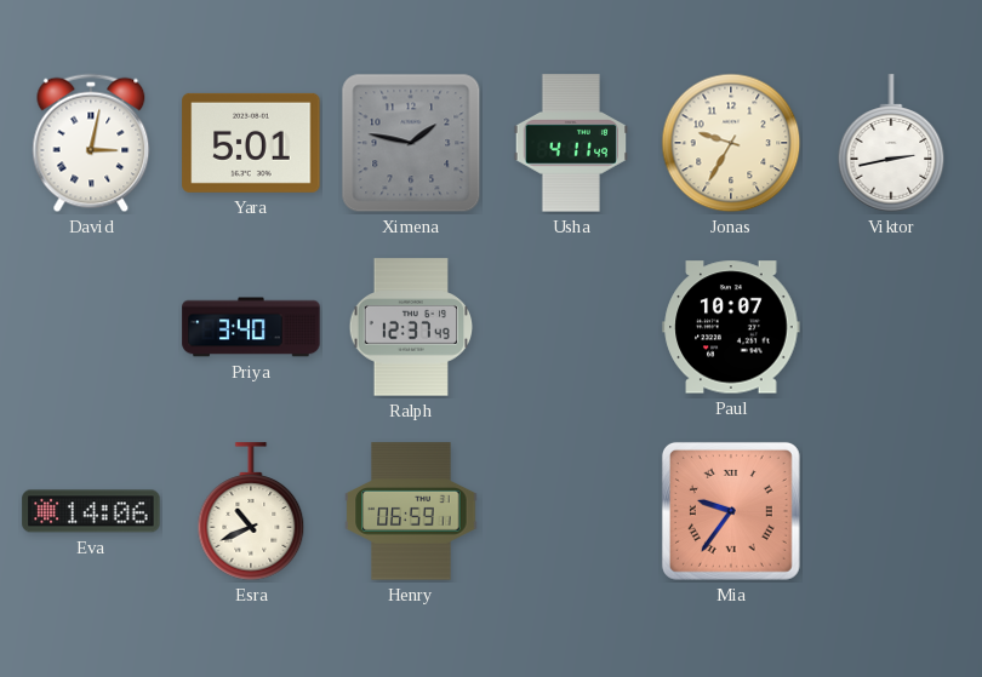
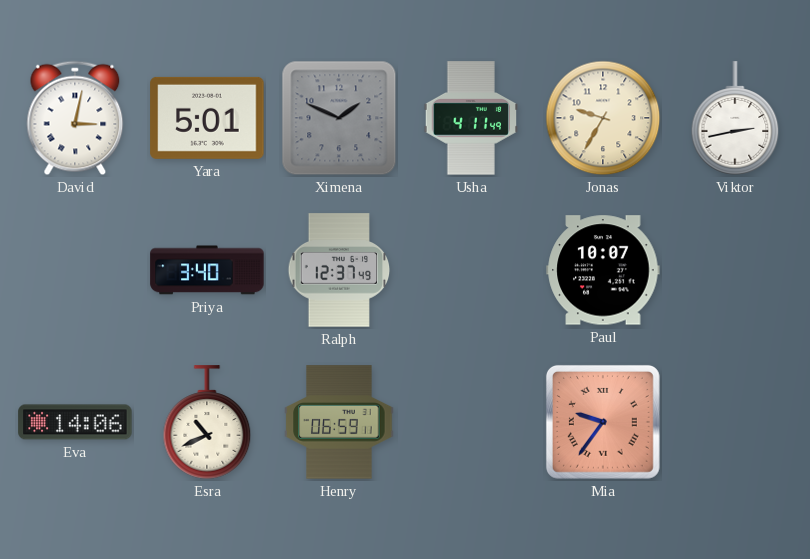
Ximena: 1:47 -> 1:49 (339, 118)
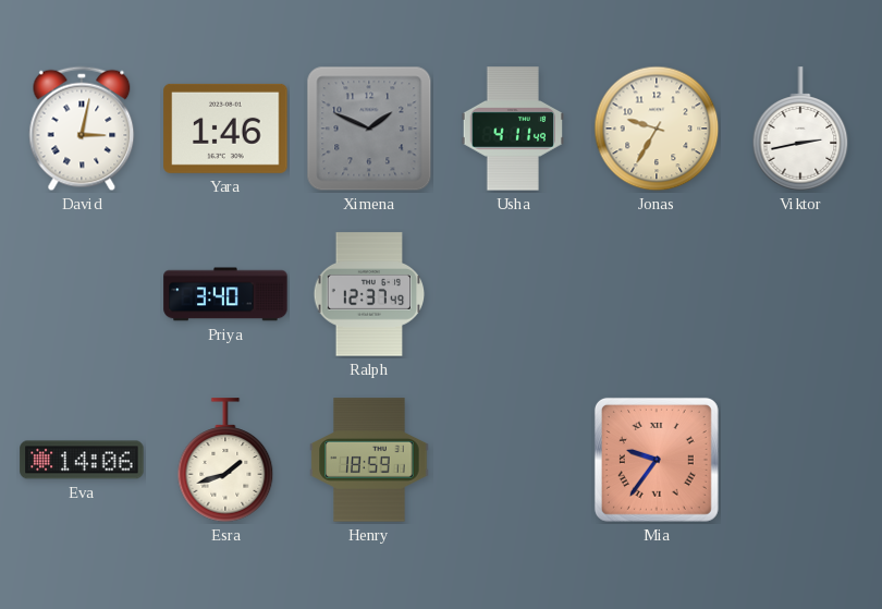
Yara: 5:01 -> 1:46 (225, 129)
Paul: 10:07 -> none (603, 270)
Esra: 10:41 -> 1:42 (225, 460)
Henry: 06:59 -> 18:59 (369, 460)
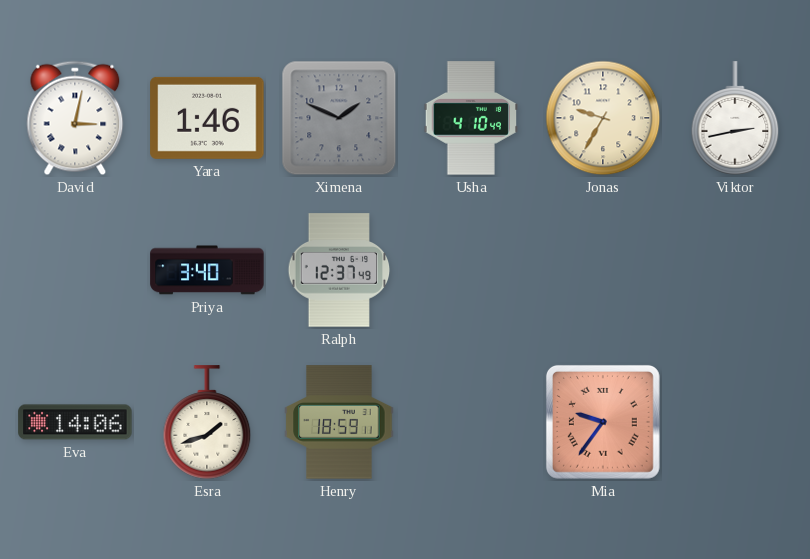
Usha: 4:11 -> 4:10 (471, 118)
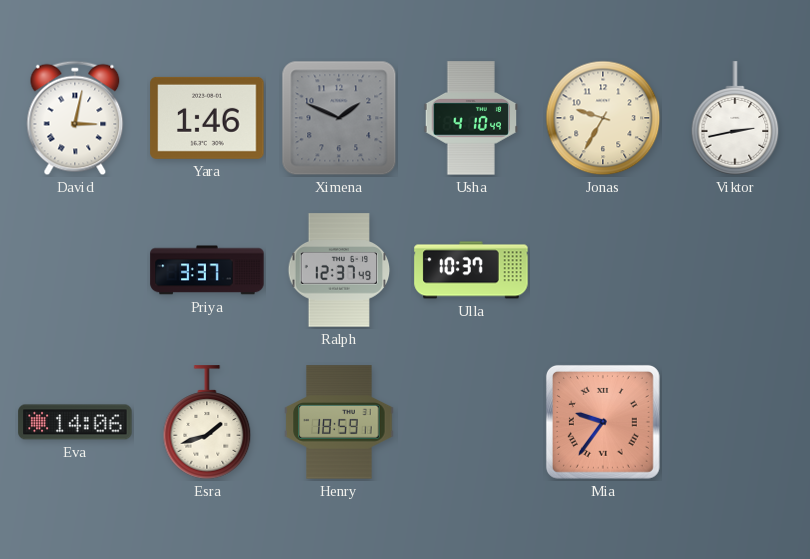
Priya: 3:40 -> 3:37 (207, 270)
Ulla: none -> 10:37 (471, 270)
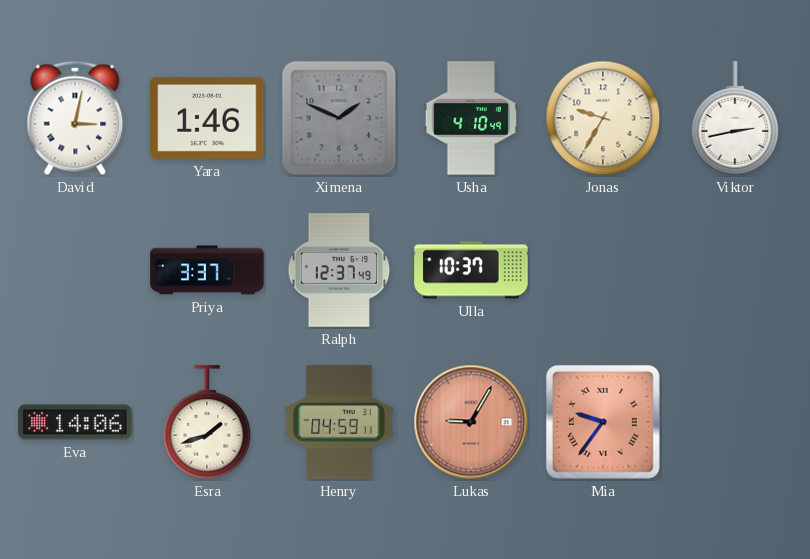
Henry: 18:59 -> 04:59 (339, 422)
Lukas: none -> 9:05 (471, 422)
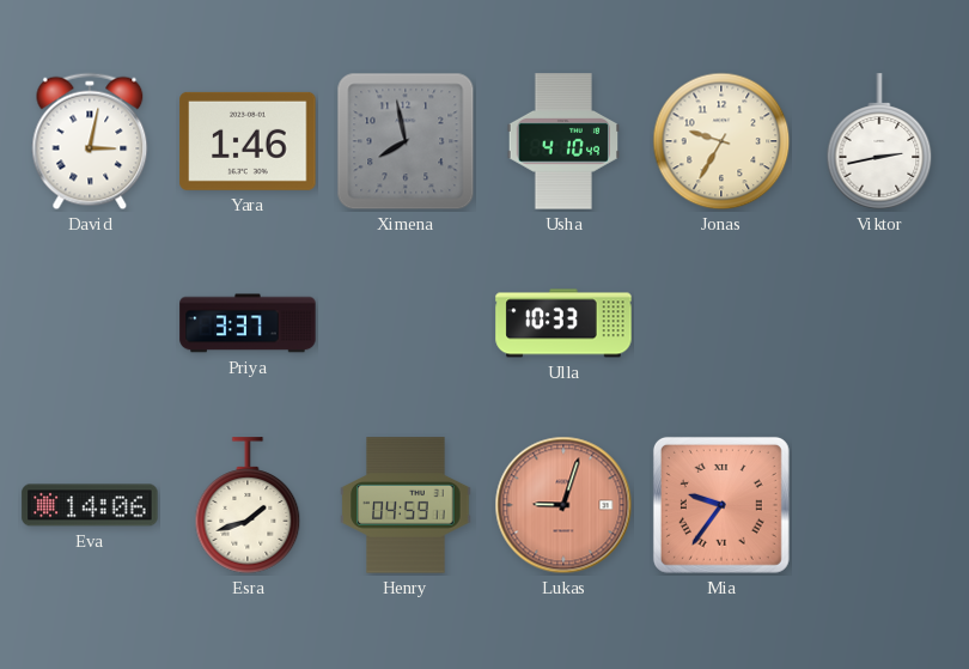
Ximena: 1:49 -> 7:58 (406, 141)
Ralph: 12:37 -> none (339, 270)
Ulla: 10:37 -> 10:33 (563, 323)
Lukas: 9:05 -> 9:03 (563, 505)
